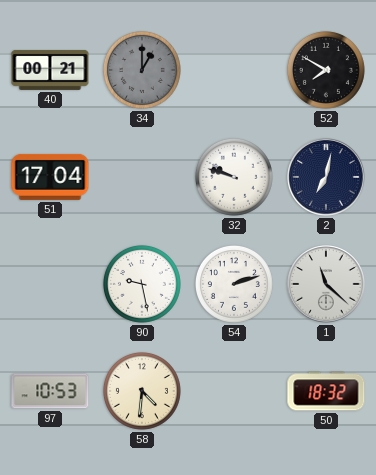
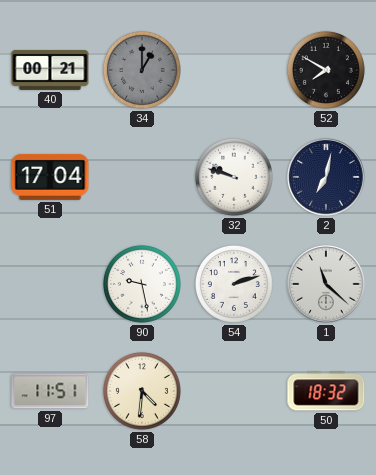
97: 10:53 -> 11:51 (50, 391)
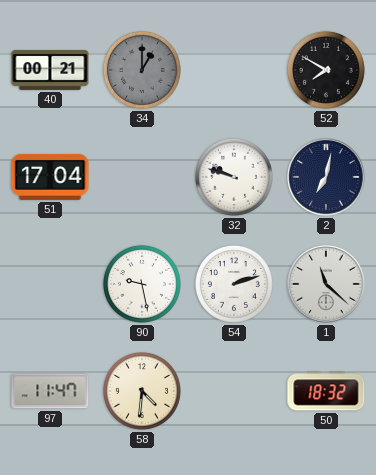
97: 11:51 -> 11:47 (50, 391)
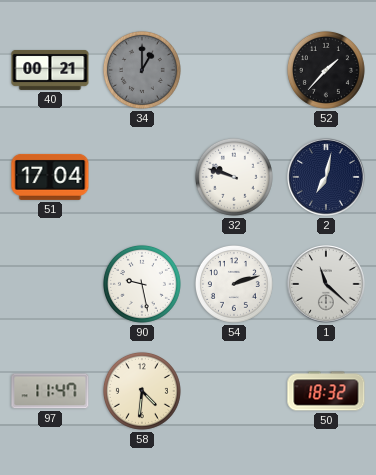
52: 7:50 -> 1:37 (326, 70)
